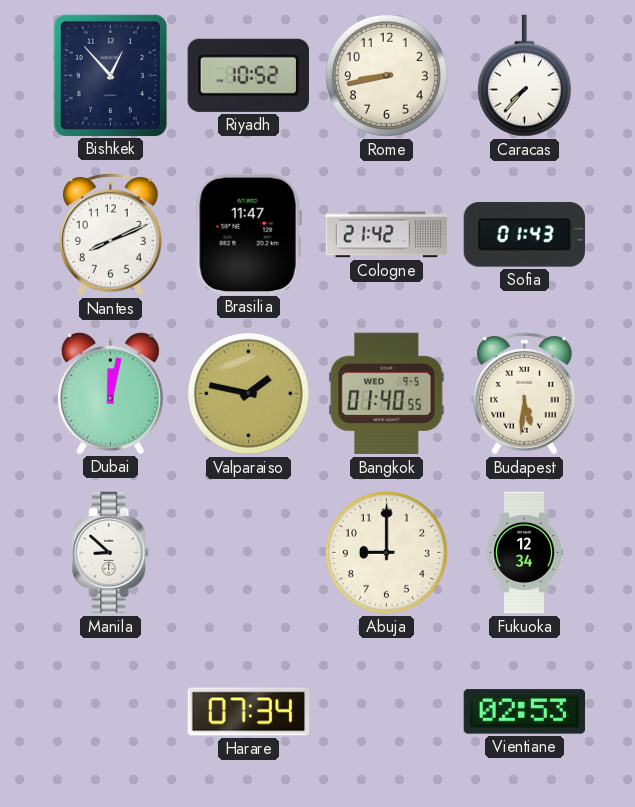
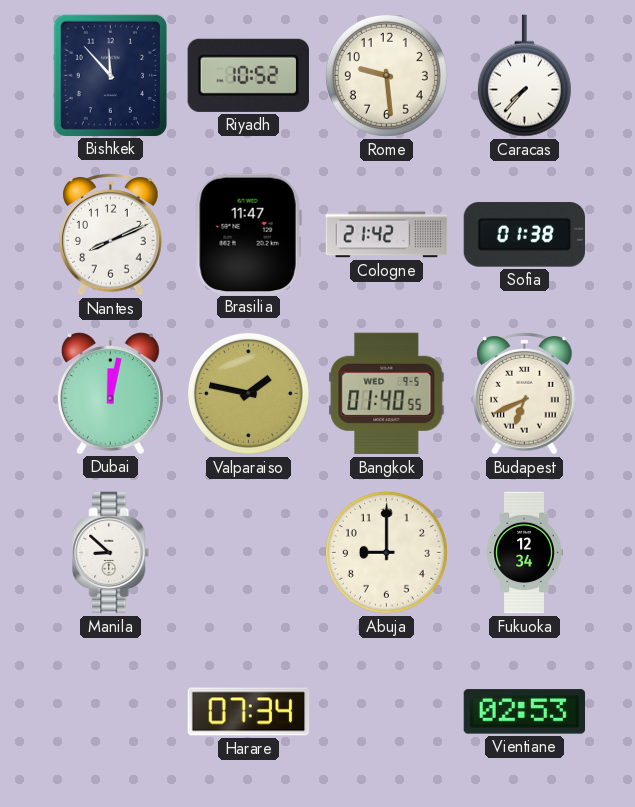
Bishkek: 12:53 -> 11:53 (110, 75)
Rome: 8:43 -> 9:29 (386, 75)
Sofia: 01:43 -> 01:38 (524, 235)
Budapest: 5:31 -> 6:41 (525, 394)
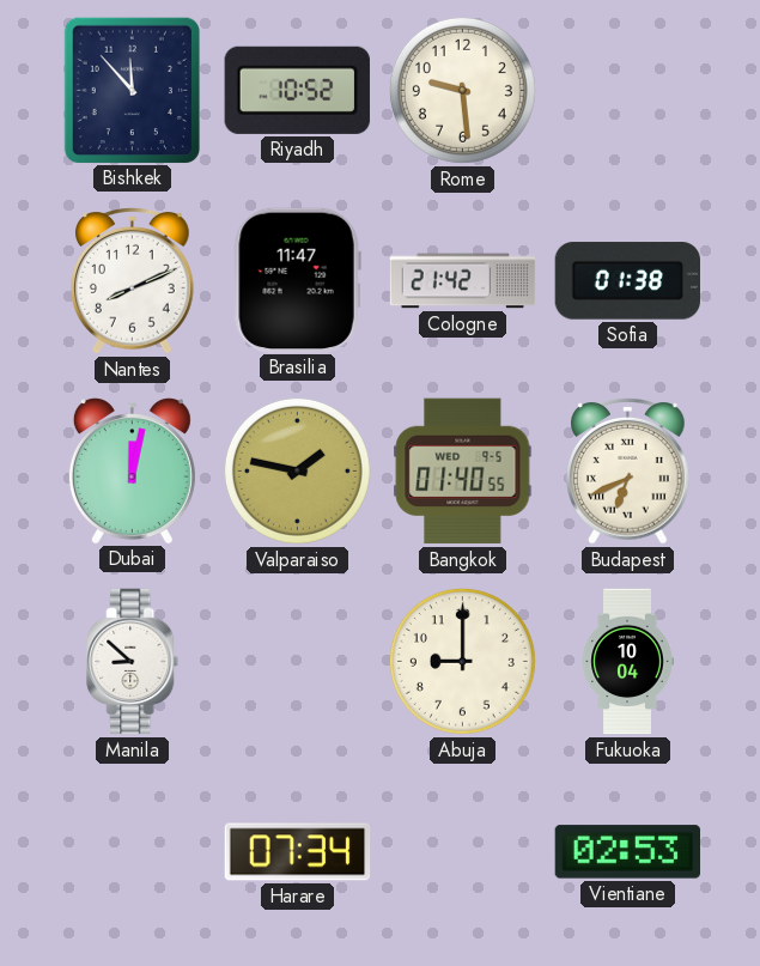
Caracas: 7:37 -> none (524, 76)
Fukuoka: 12:34 -> 10:04 (627, 662)
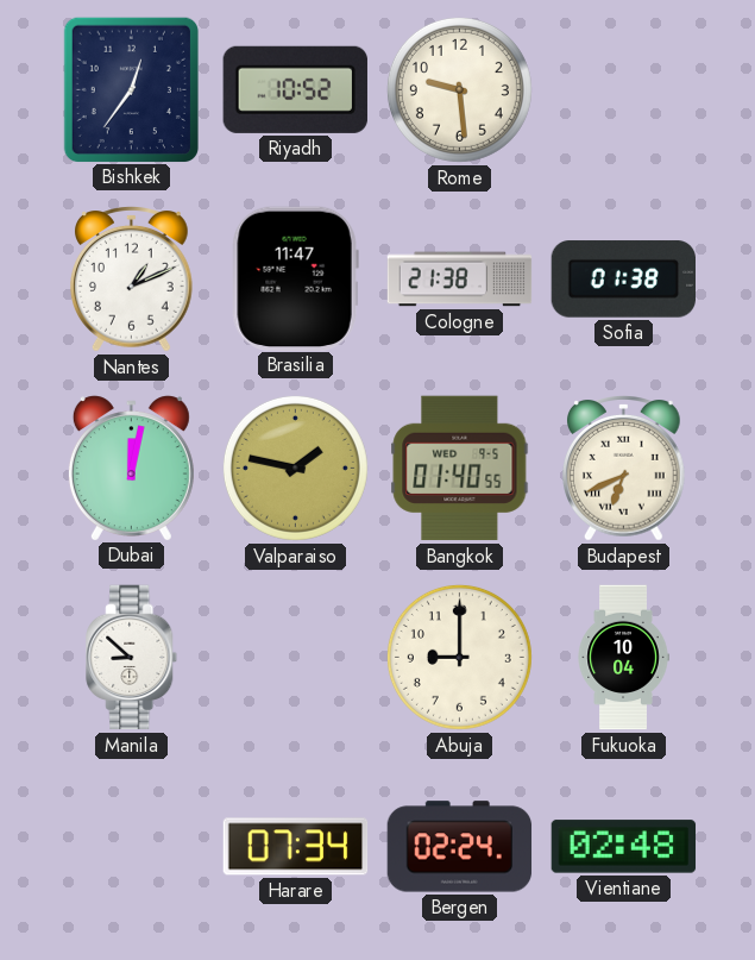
Bishkek: 11:53 -> 12:36 (131, 89)
Nantes: 8:11 -> 1:11 (132, 280)
Cologne: 21:42 -> 21:38 (460, 280)
Bergen: none -> 02:24 (460, 847)
Vientiane: 02:53 -> 02:48 (624, 847)
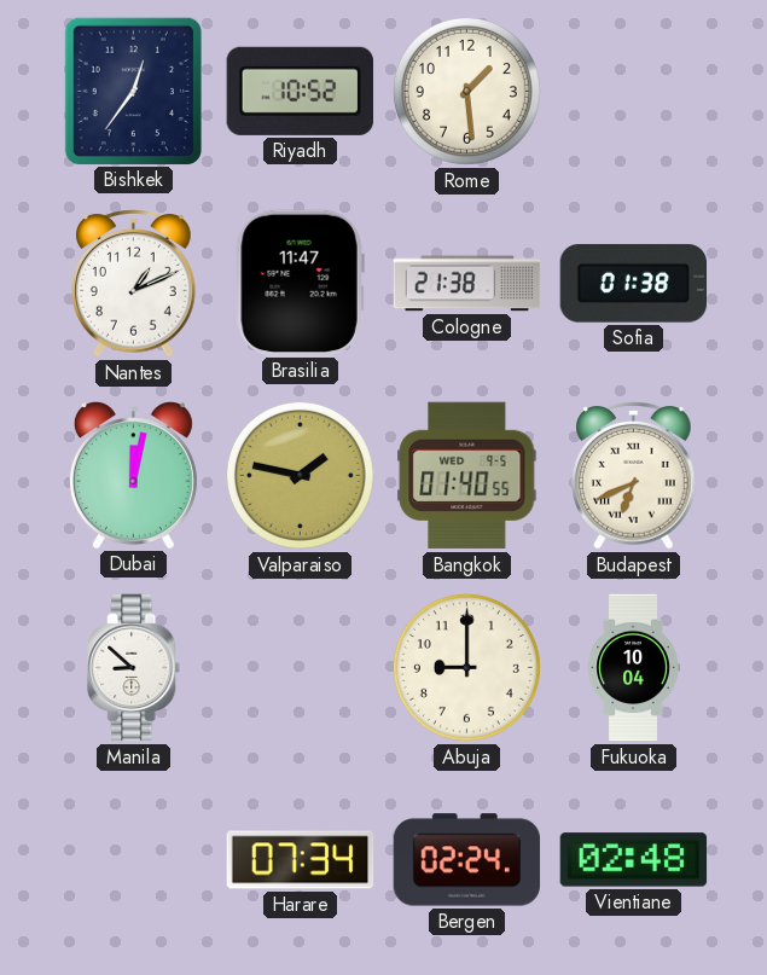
Rome: 9:29 -> 1:29 (466, 91)
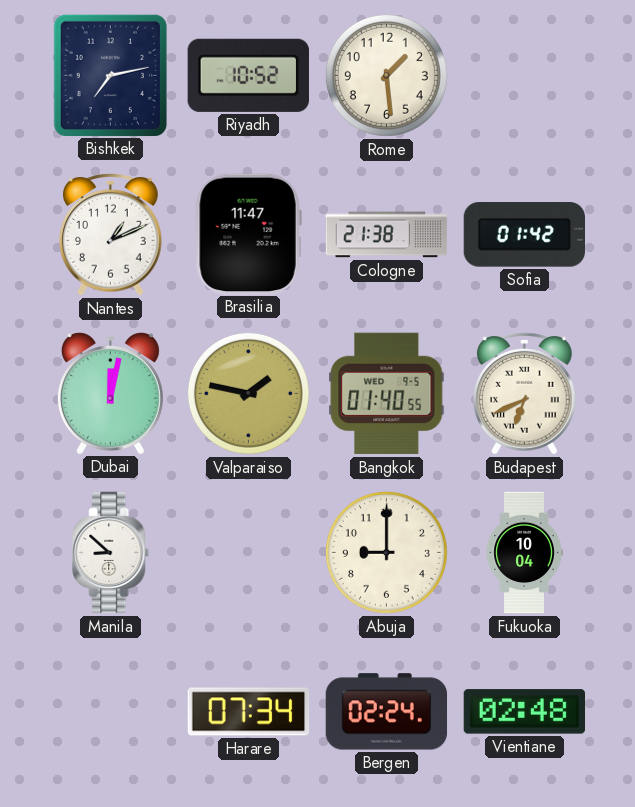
Bishkek: 12:36 -> 7:13 (110, 75)
Sofia: 01:38 -> 01:42 (524, 235)
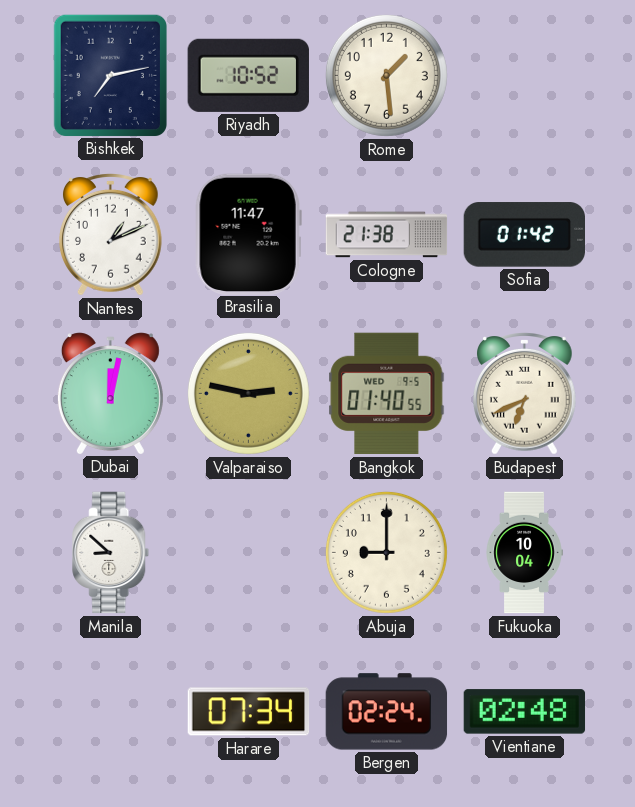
Valparaiso: 1:47 -> 2:47 (248, 393)
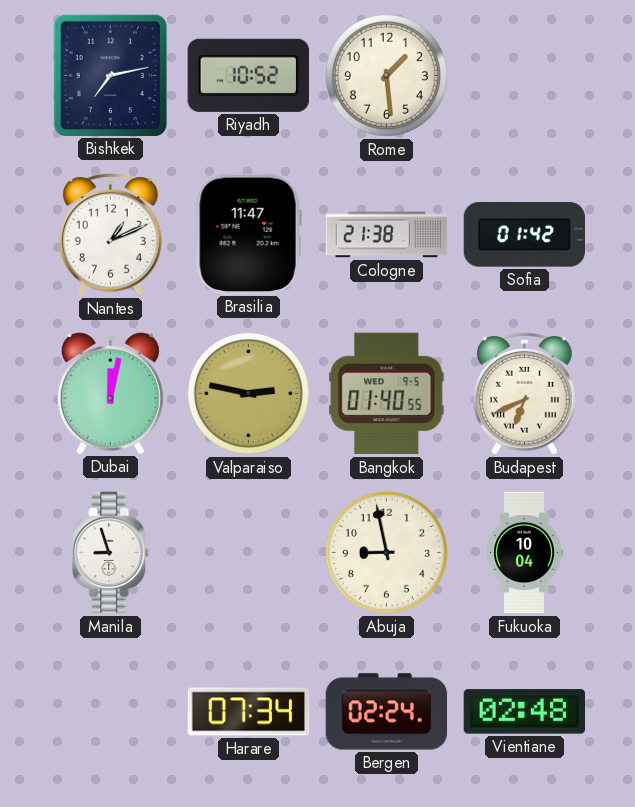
Manila: 8:52 -> 8:57 (111, 553)
Abuja: 9:00 -> 8:58 (386, 552)
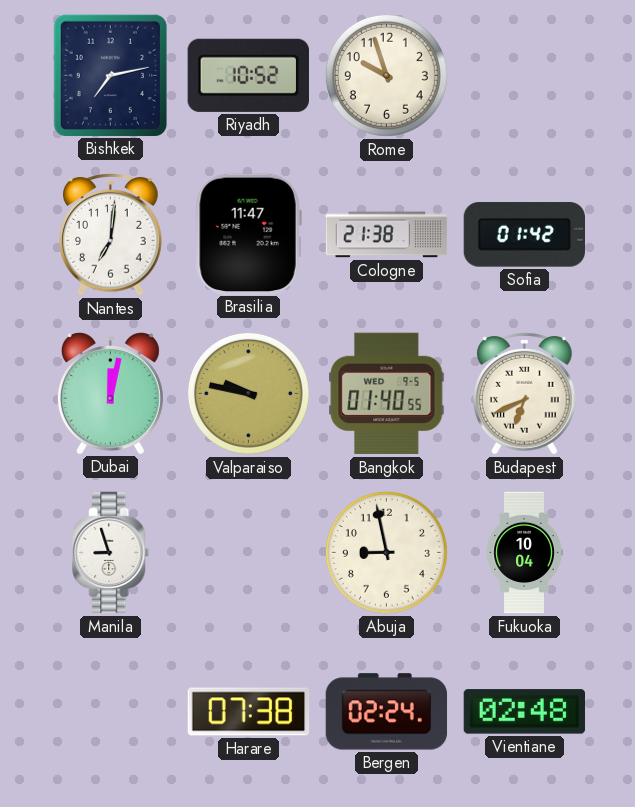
Rome: 1:29 -> 9:57 (386, 75)
Nantes: 1:11 -> 7:01 (111, 235)
Valparaiso: 2:47 -> 9:47 (248, 393)
Harare: 07:34 -> 07:38 (249, 712)
